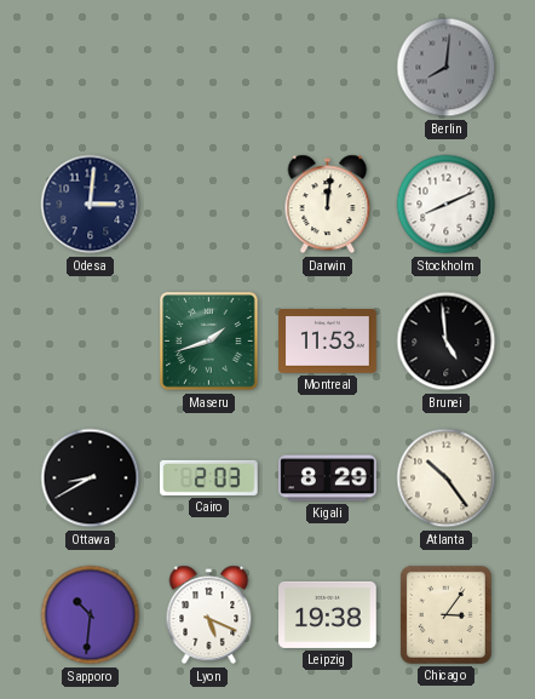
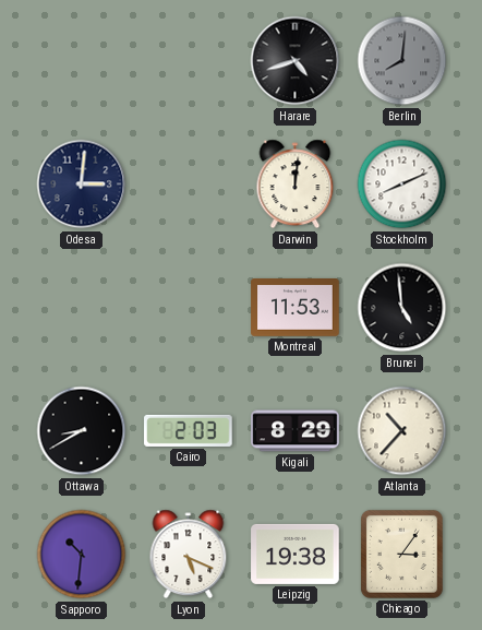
Harare: none -> 4:42 (296, 61)
Maseru: 1:42 -> none (209, 342)
Atlanta: 10:24 -> 10:37 (402, 431)
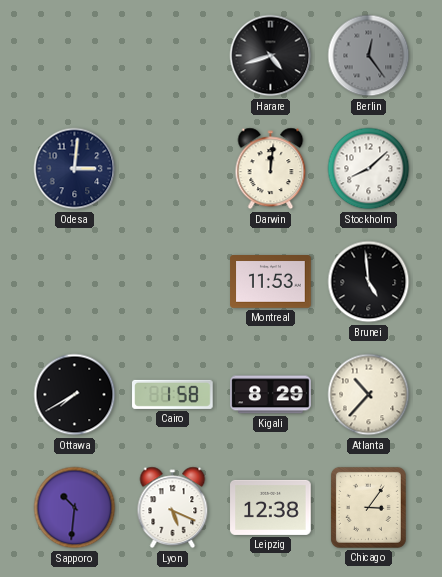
Berlin: 8:01 -> 12:24 (369, 56)
Stockholm: 8:11 -> 8:08 (369, 169)
Ottawa: 8:40 -> 7:40 (75, 395)
Cairo: 2:03 -> 1:58 (173, 394)
Leipzig: 19:38 -> 12:38 (271, 507)
